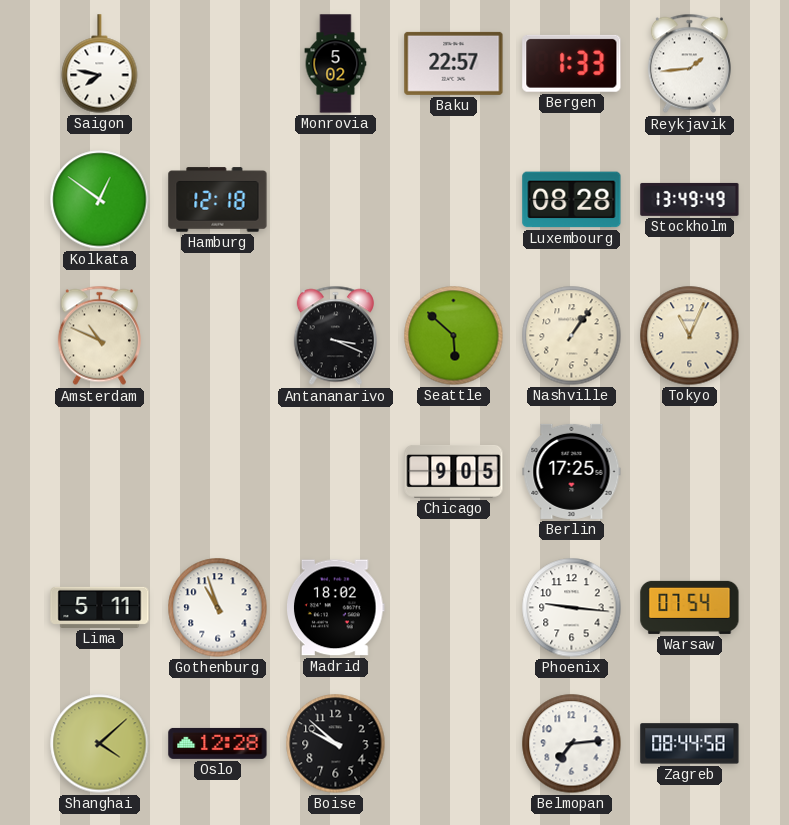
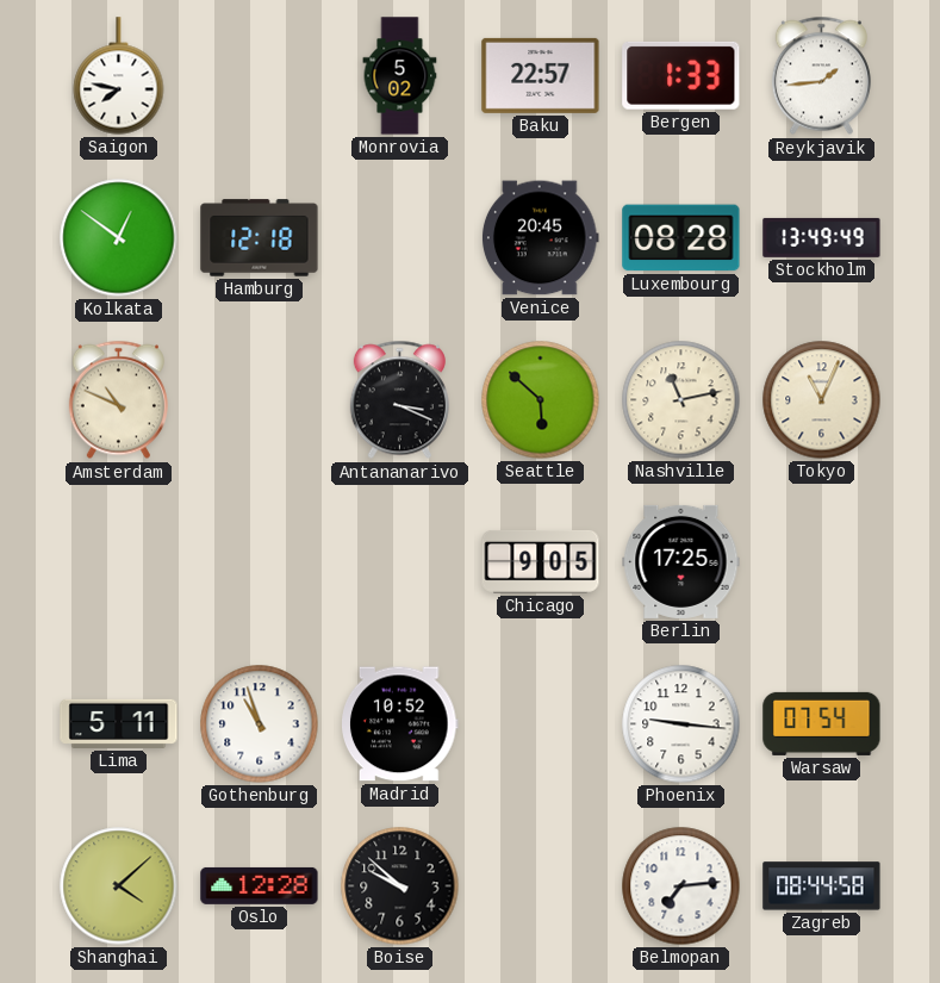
Venice: none -> 20:45 (540, 238)
Nashville: 1:06 -> 11:13 (681, 400)
Madrid: 18:02 -> 10:52 (400, 724)
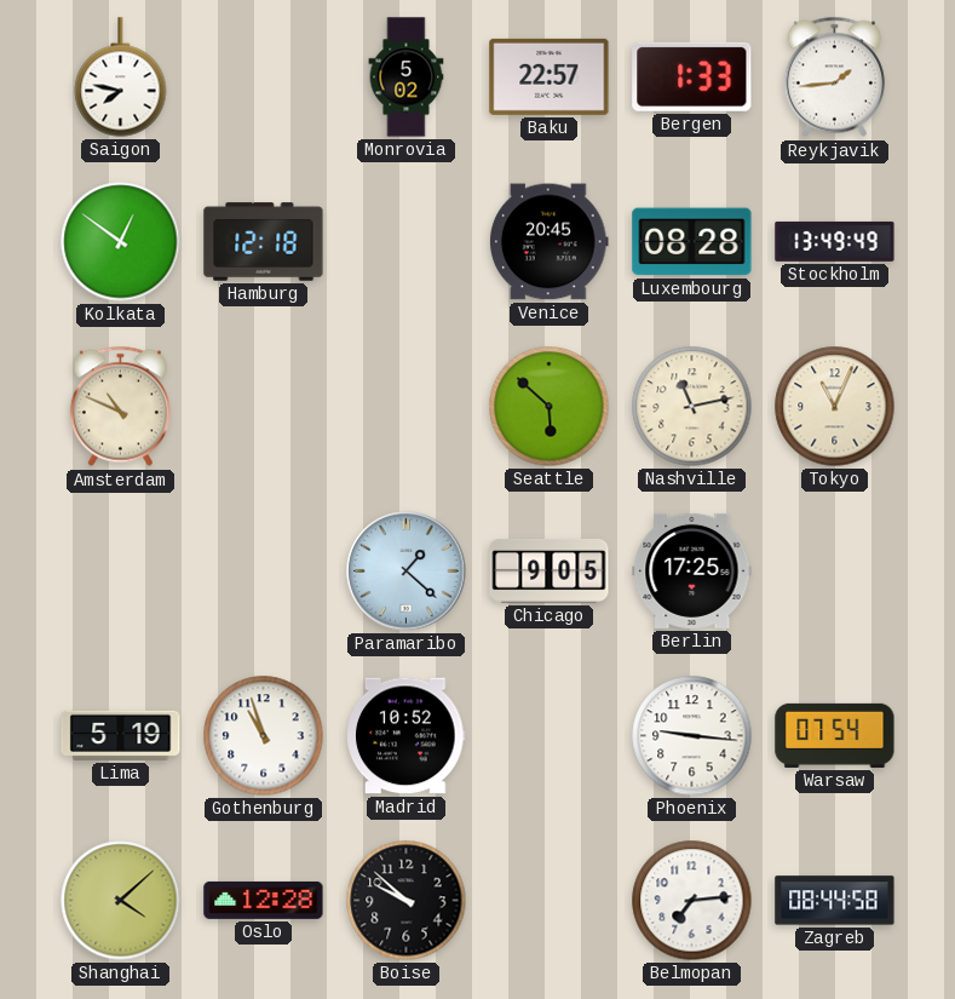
Antananarivo: 3:19 -> none (399, 400)
Paramaribo: none -> 1:22 (407, 572)
Lima: 5:11 -> 5:19 (121, 735)
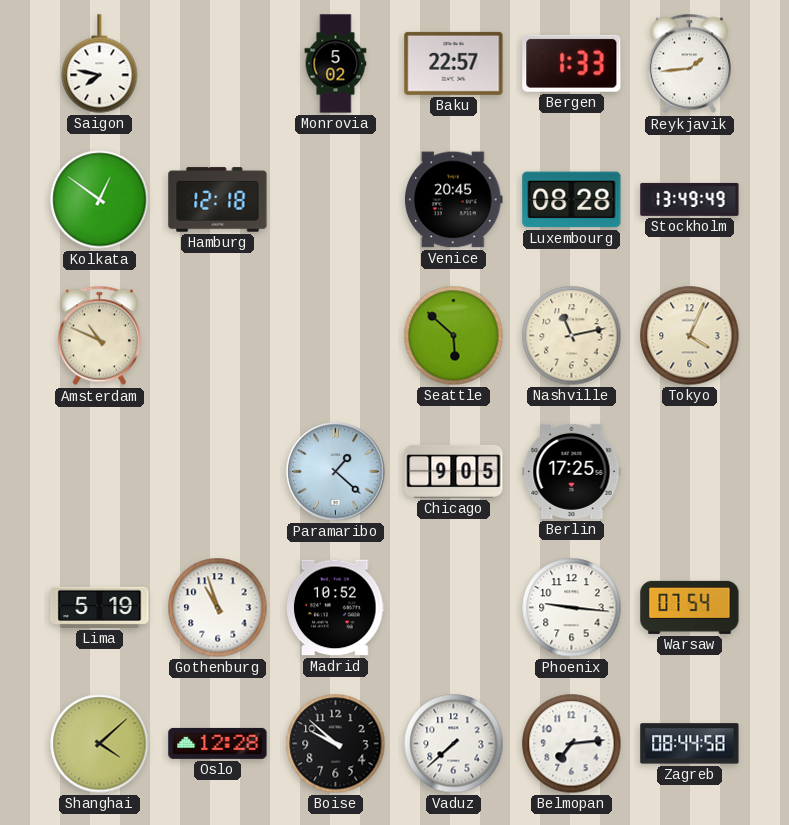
Tokyo: 11:04 -> 4:04 (690, 336)
Vaduz: none -> 7:38 (454, 744)
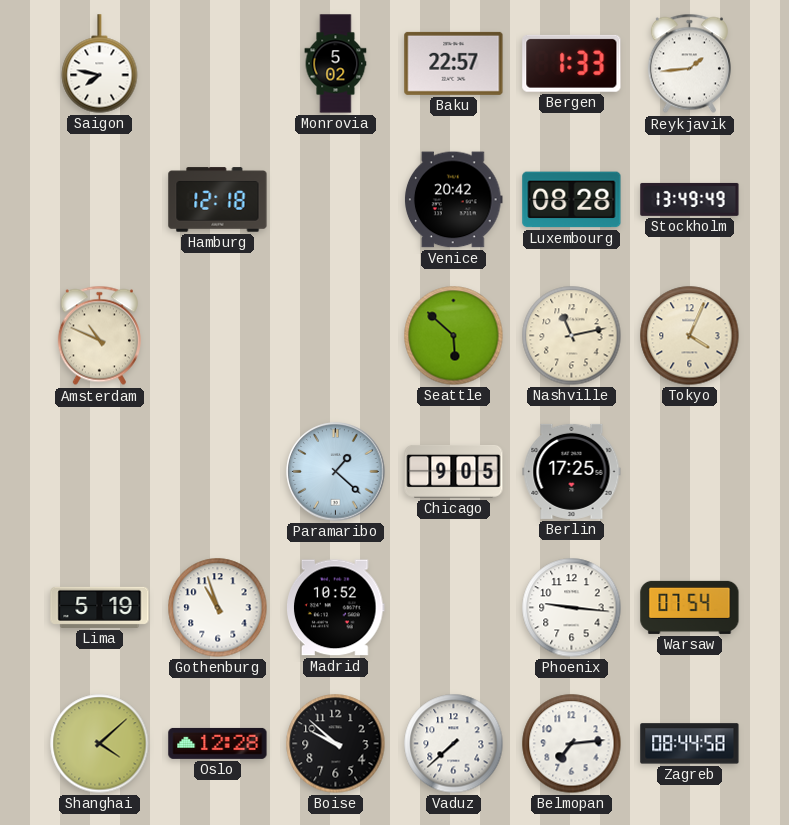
Kolkata: 12:51 -> none (100, 200)
Venice: 20:45 -> 20:42 (453, 200)
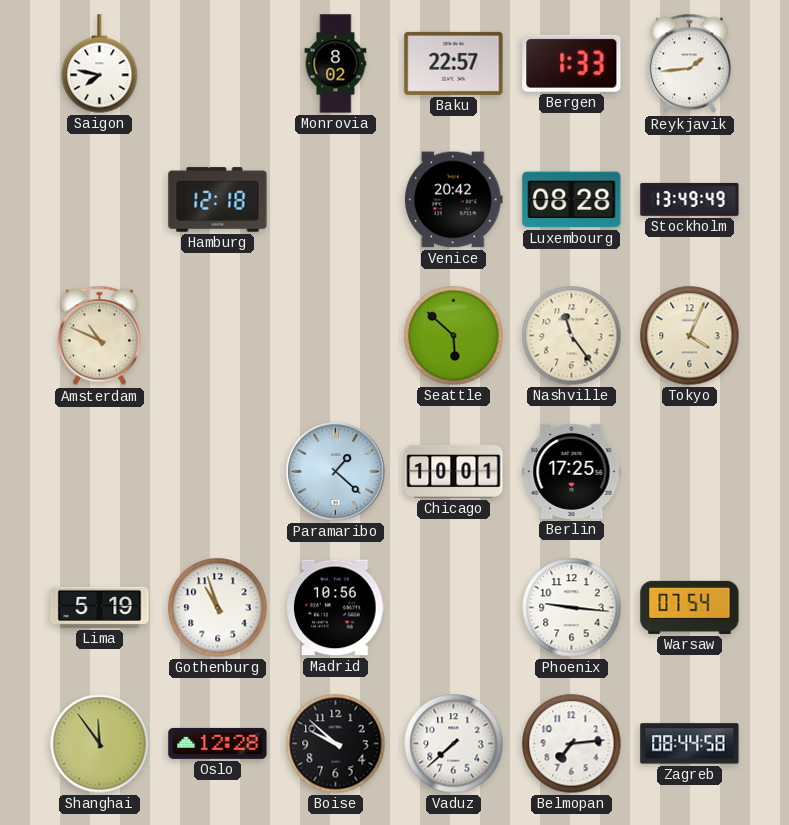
Monrovia: 5:02 -> 8:02 (336, 64)
Nashville: 11:13 -> 11:24 (572, 336)
Chicago: 9:05 -> 10:01 (454, 471)
Madrid: 10:52 -> 10:56 (336, 608)
Shanghai: 4:08 -> 11:54 (100, 744)
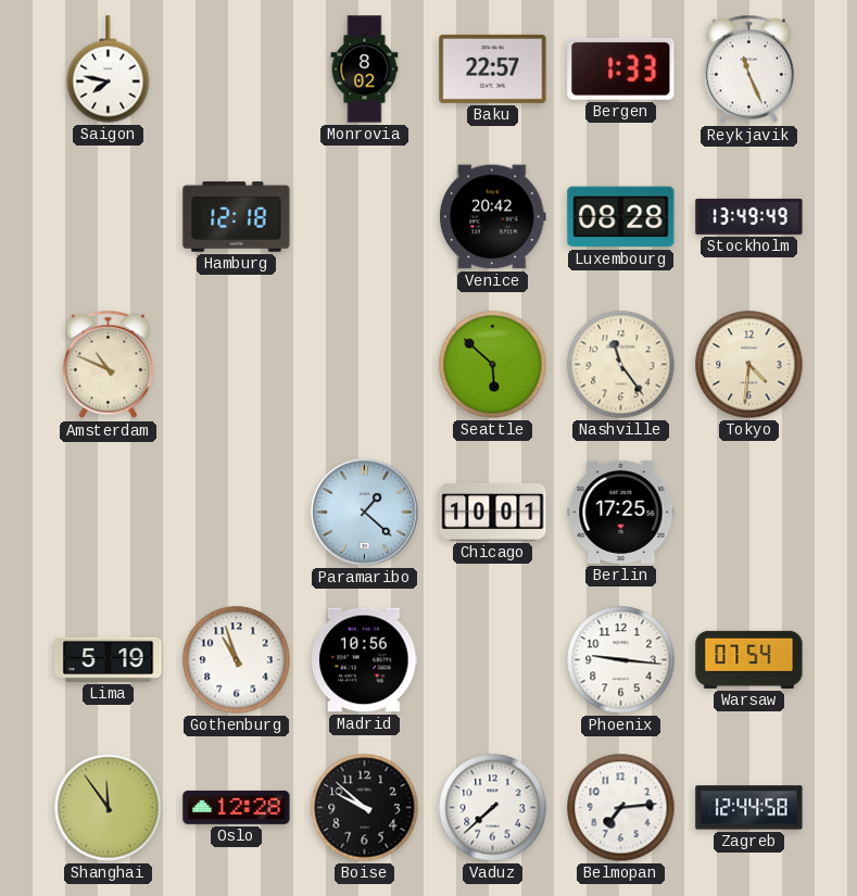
Reykjavik: 1:44 -> 11:26 (748, 70)
Tokyo: 4:04 -> 4:31 (749, 365)
Zagreb: 08:44 -> 12:44 (749, 808)
